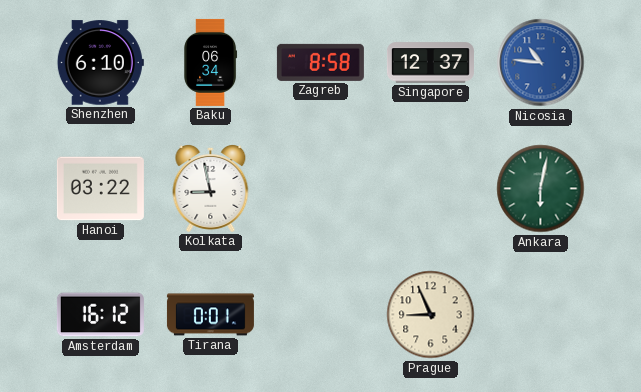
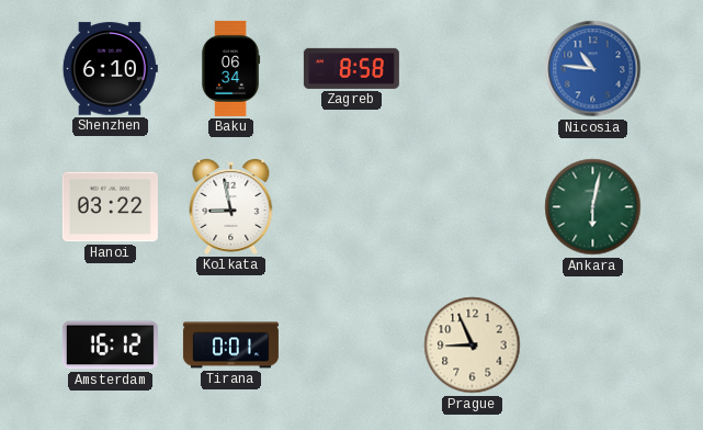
Singapore: 12:37 -> none (430, 63)
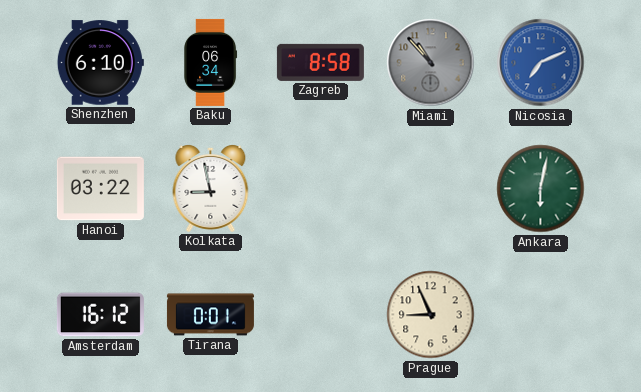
Miami: none -> 10:53 (431, 63)
Nicosia: 10:46 -> 7:11 (541, 63)
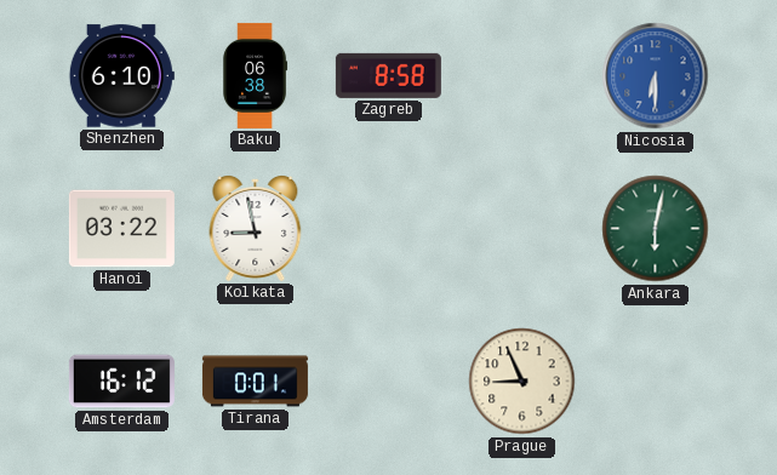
Baku: 06:34 -> 06:38 (256, 75)
Miami: 10:53 -> none (431, 63)
Nicosia: 7:11 -> 6:30 (656, 76)
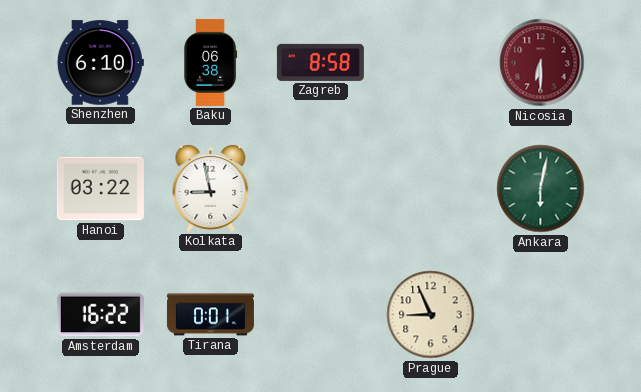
Nicosia dial: blue -> burgundy (541, 63)
Amsterdam: 16:12 -> 16:22 (100, 315)
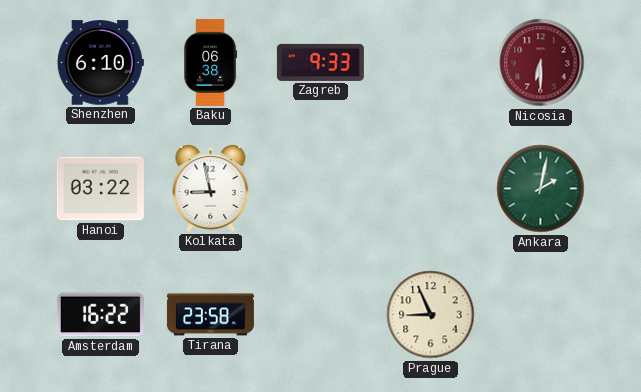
Zagreb: 8:58 -> 9:33 (320, 62)
Ankara: 6:02 -> 2:02 (541, 189)
Tirana: 0:01 -> 23:58 (210, 315)
